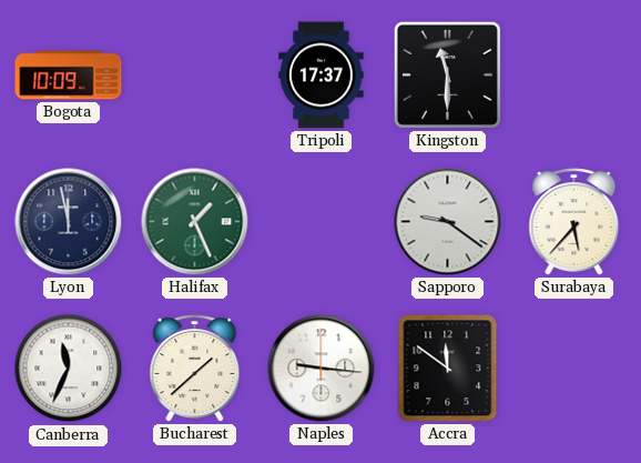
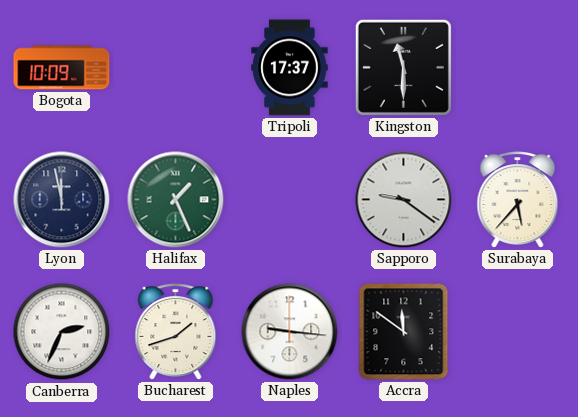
Canberra: 11:34 -> 2:34 (62, 332)
Bucharest: 1:38 -> 1:42 (176, 332)
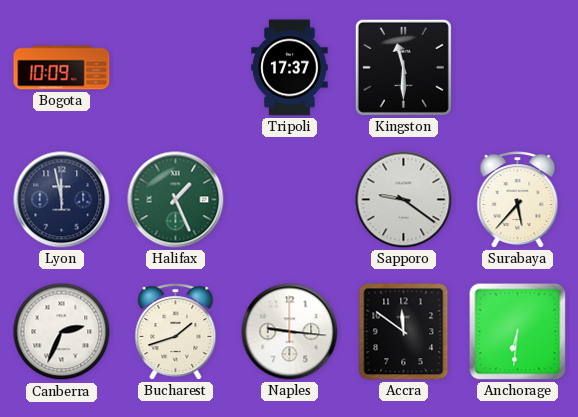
Anchorage: none -> 6:31 (518, 332)
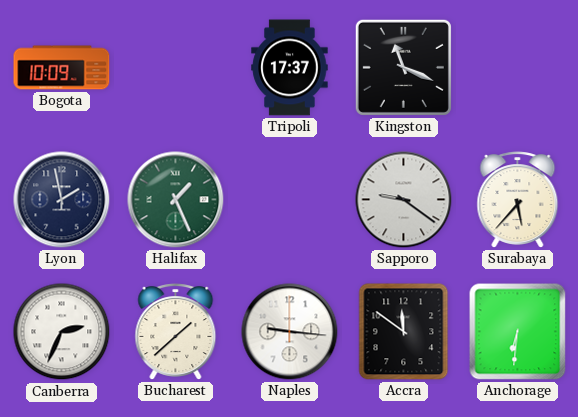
Kingston: 11:30 -> 11:19 (403, 67)
Lyon: 11:58 -> 1:58 (62, 200)
Bucharest: 1:42 -> 1:38 (176, 332)
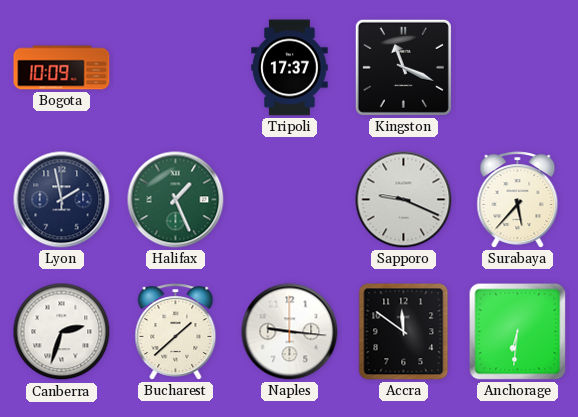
Sapporo: 9:21 -> 9:19 (404, 200)
Canberra: 2:34 -> 2:33 (62, 332)
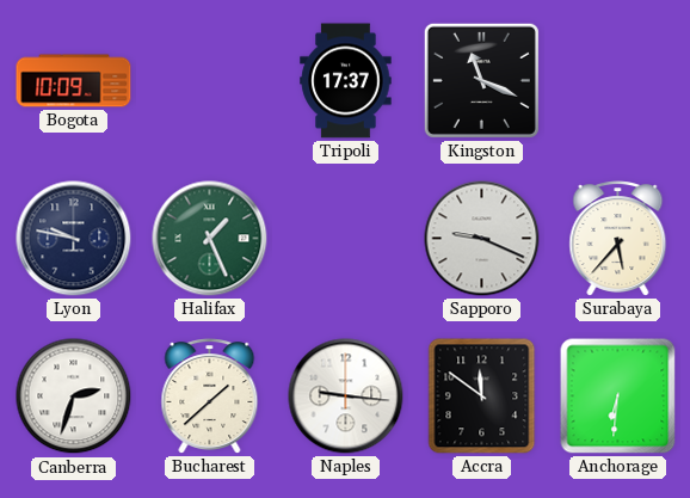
Lyon: 1:58 -> 9:47 (74, 239)
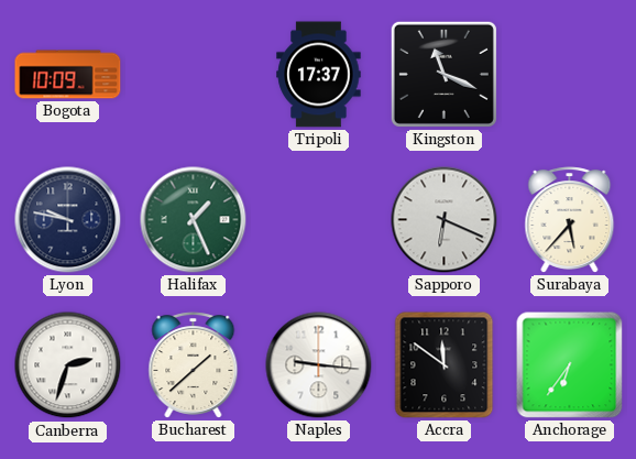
Sapporo: 9:19 -> 6:19 (445, 220)
Anchorage: 6:31 -> 6:36 (570, 365)
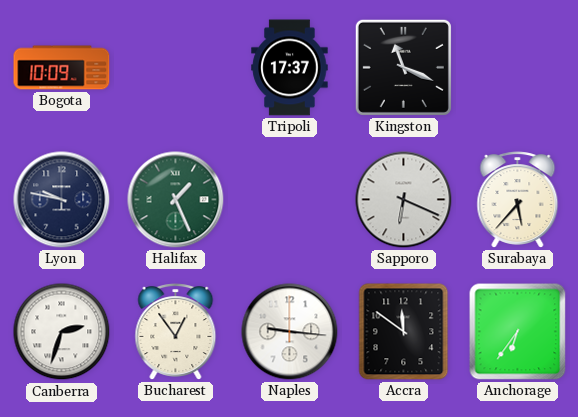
Bucharest: 1:38 -> 12:54 (176, 332)
